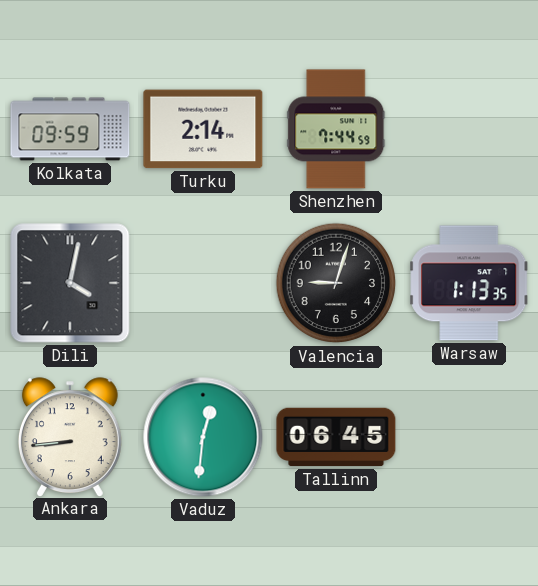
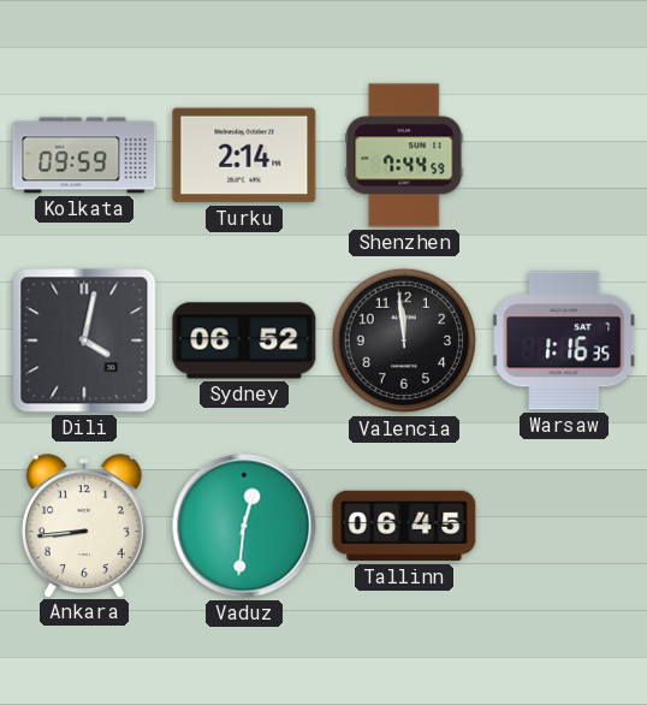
Sydney: none -> 06:52 (244, 340)
Valencia: 9:03 -> 11:59 (404, 340)
Warsaw: 1:13 -> 1:16 (565, 340)
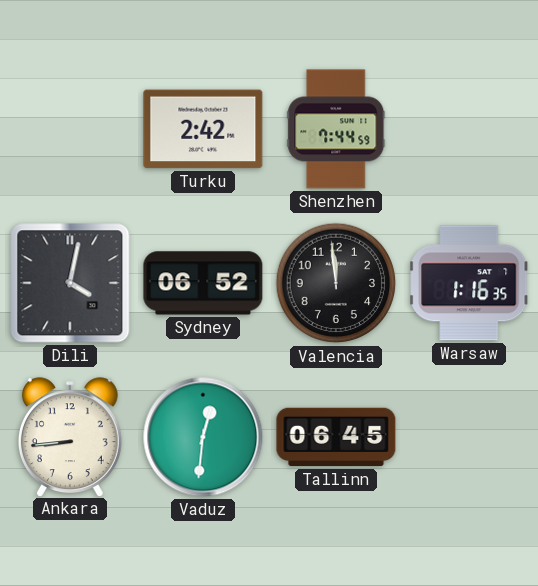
Kolkata: 09:59 -> none (84, 155)
Turku: 2:14 -> 2:42 (203, 129)
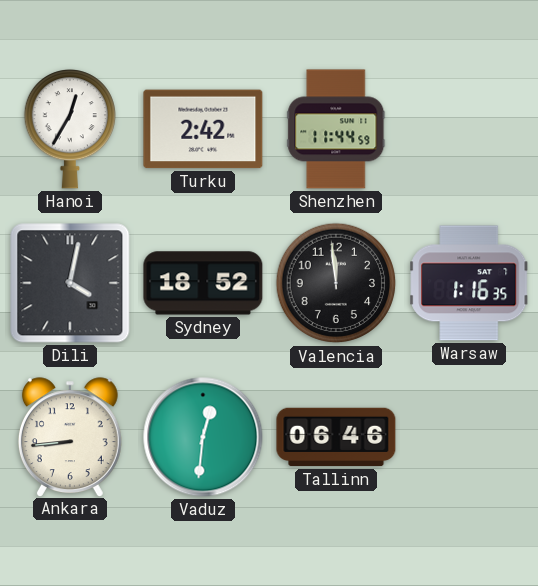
Hanoi: none -> 12:35 (69, 129)
Shenzhen: 7:44 -> 11:44 (336, 129)
Sydney: 06:52 -> 18:52 (203, 283)
Tallinn: 06:45 -> 06:46 (336, 437)
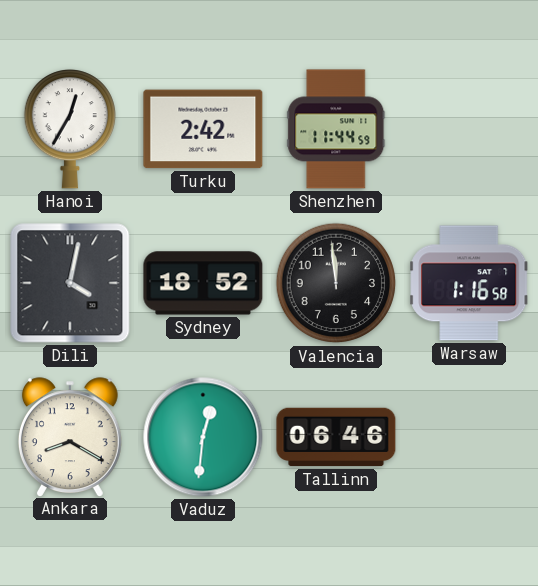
Warsaw: 1:16:35 -> 1:16:58 (470, 283)
Ankara: 8:44 -> 8:20 (70, 437)
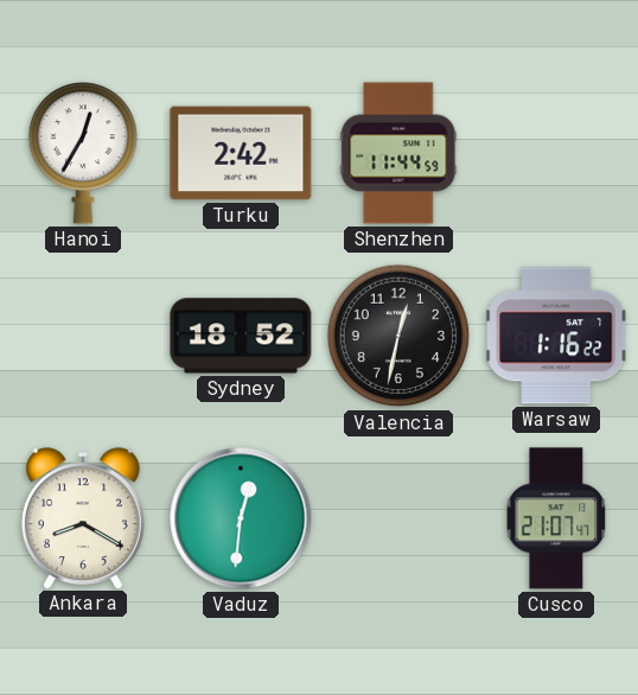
Dili: 4:02 -> none (70, 283)
Valencia: 11:59 -> 12:32 (398, 336)
Warsaw: 1:16:58 -> 1:16:22 (557, 336)
Tallinn: 06:46 -> none (336, 437)
Cusco: none -> 21:07 (556, 518)
